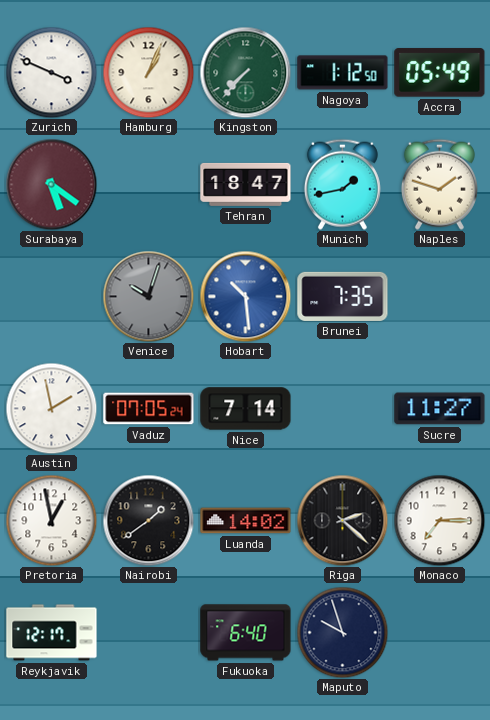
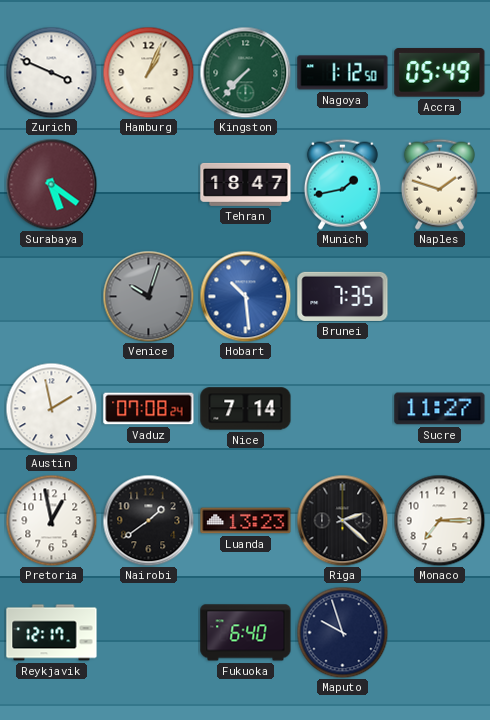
Vaduz: 07:05 -> 07:08 (149, 409)
Luanda: 14:02 -> 13:23 (246, 521)
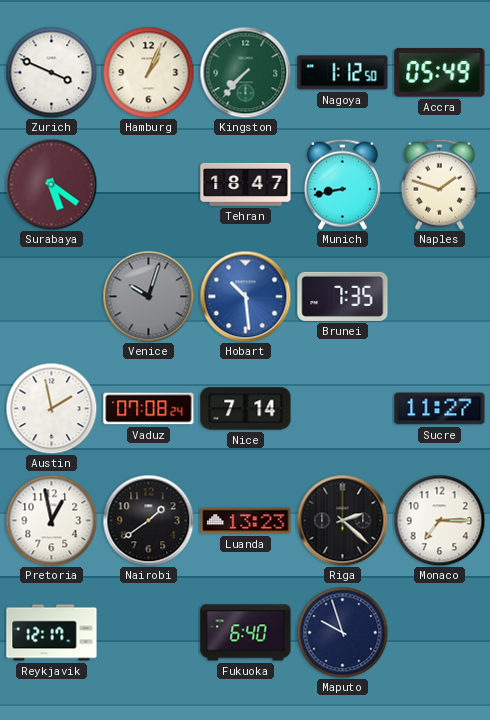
Munich: 1:43 -> 8:43 (342, 184)
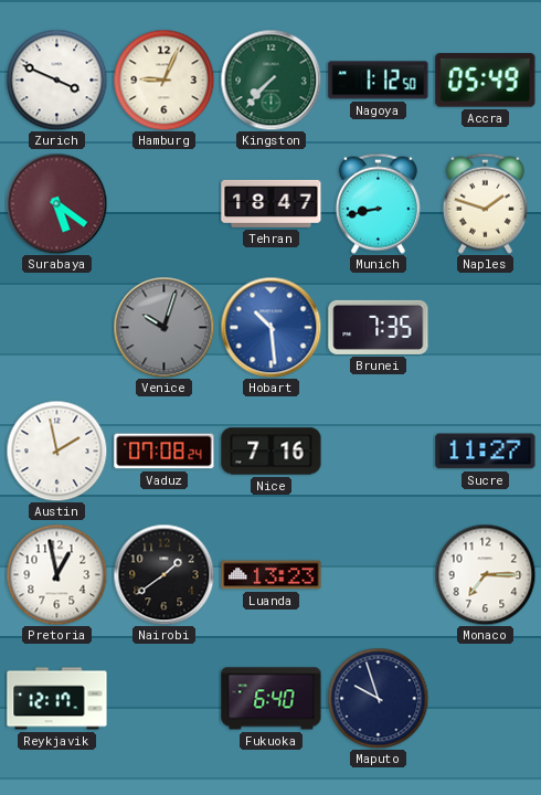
Hamburg: 1:04 -> 9:04 (163, 79)
Nice: 7:14 -> 7:16 (272, 452)
Riga: 2:22 -> none (342, 520)
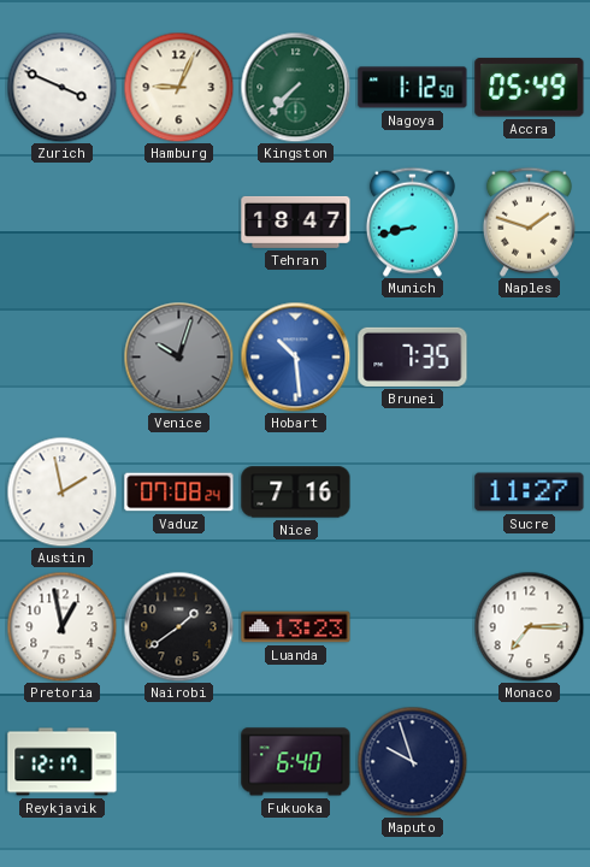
Surabaya: 5:21 -> none (56, 203)
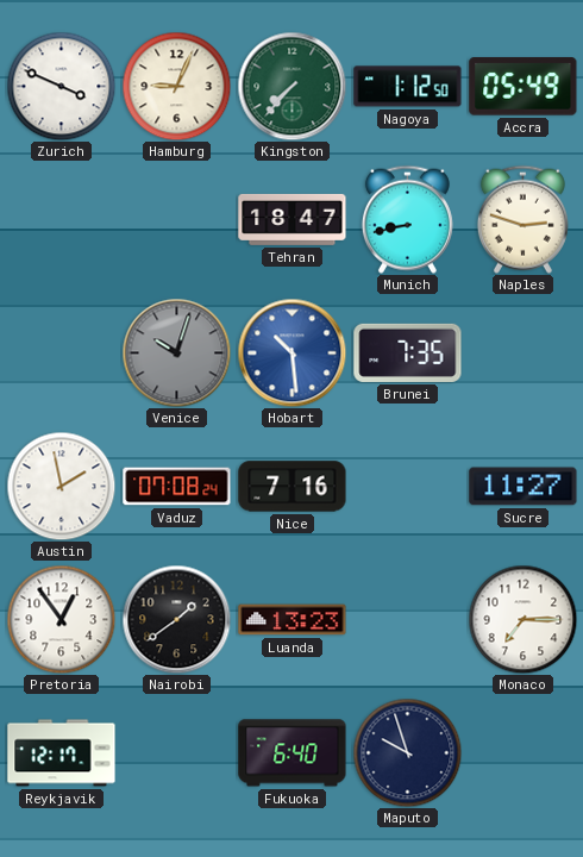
Naples: 1:48 -> 2:48 (522, 219)
Pretoria: 12:58 -> 12:54 (61, 619)
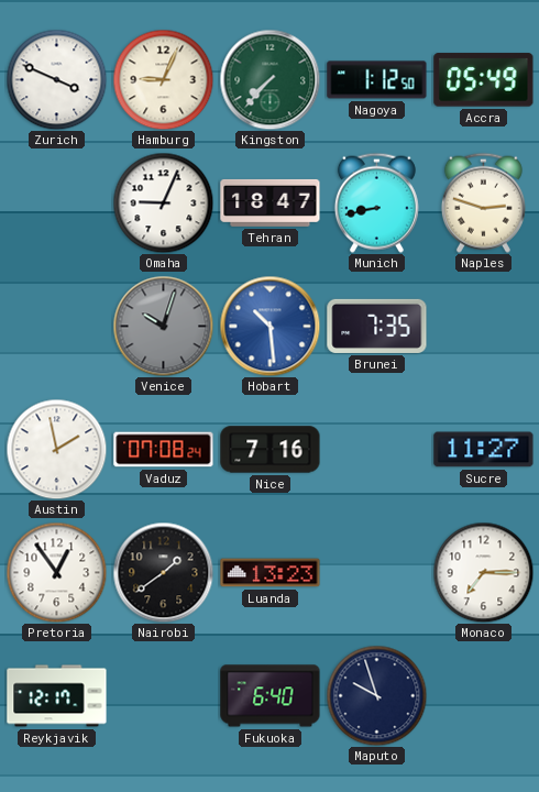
Omaha: none -> 9:04 (163, 202)
